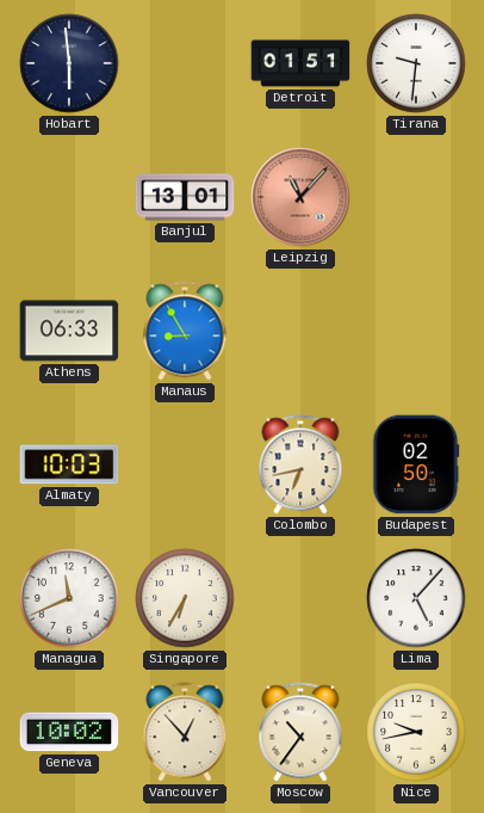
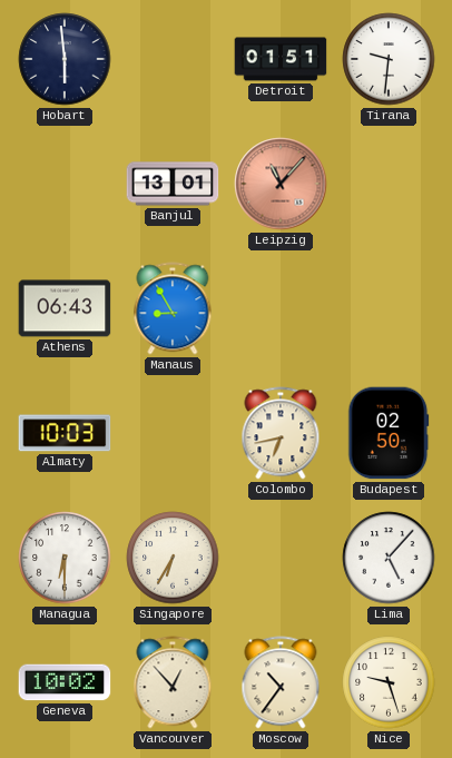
Athens: 06:33 -> 06:43 (65, 308)
Managua: 11:41 -> 6:30 (65, 558)
Nice: 9:43 -> 9:27 (389, 682)
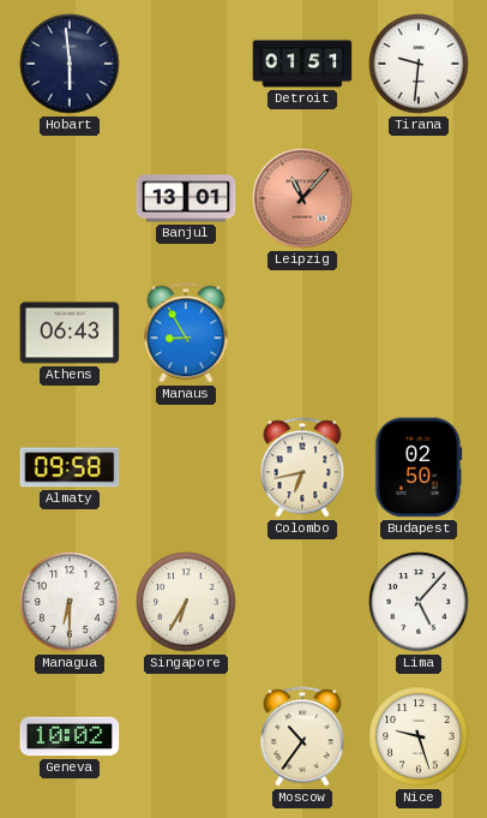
Almaty: 10:03 -> 09:58 (70, 467)
Vancouver: 12:53 -> none (173, 682)
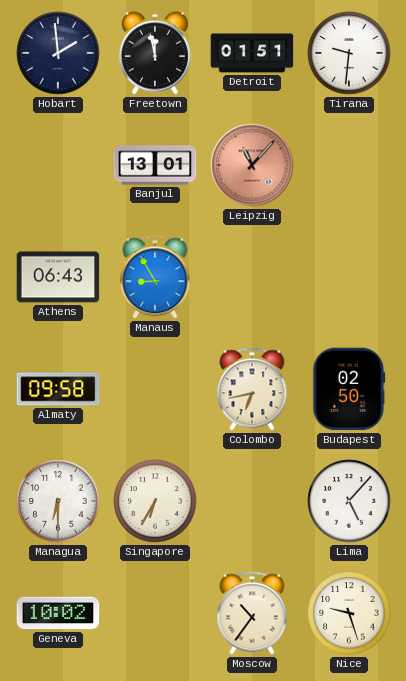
Hobart: 5:59 -> 1:59 (58, 53)
Freetown: none -> 11:58 (155, 53)
